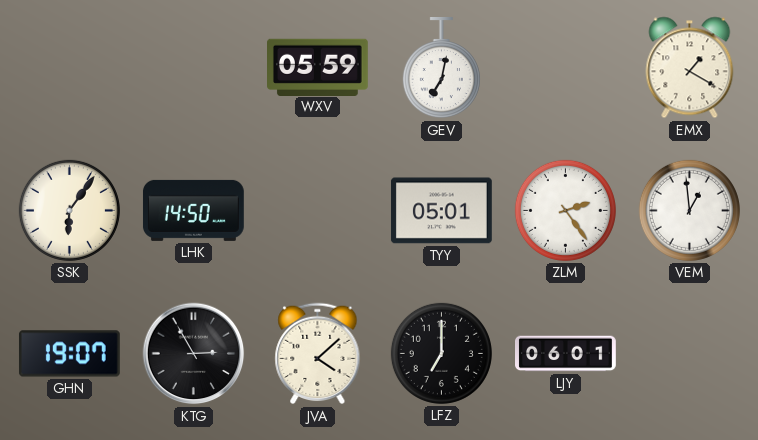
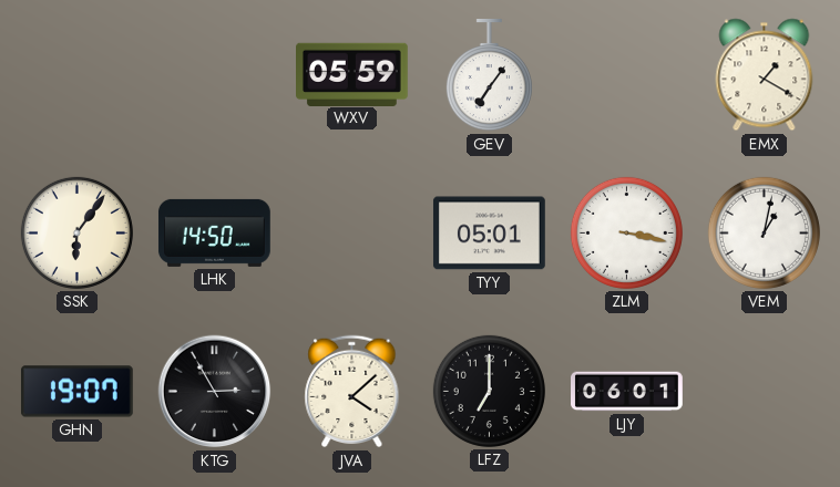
GEV: 7:02 -> 7:06 (489, 76)
ZLM: 2:24 -> 3:17 (626, 232)
VEM: 12:59 -> 1:02 (764, 232)
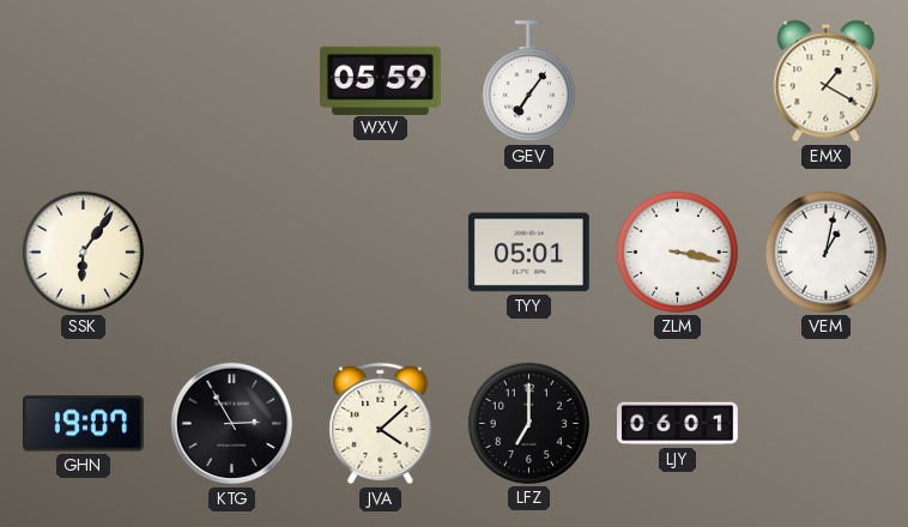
LHK: 14:50 -> none (214, 232)
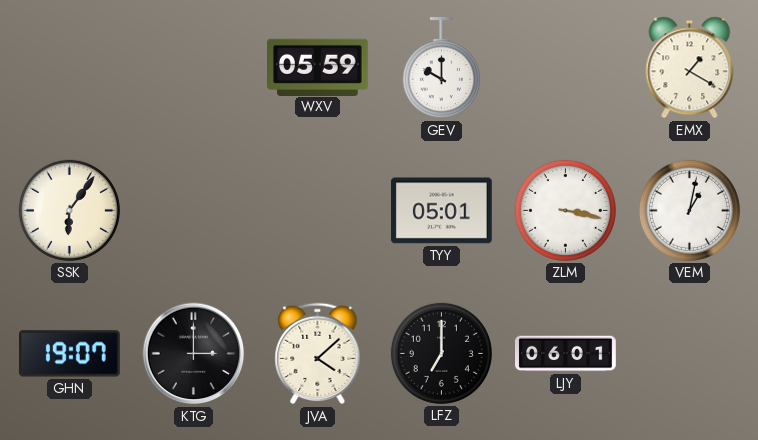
GEV: 7:06 -> 10:00 (441, 69)
KTG: 2:55 -> 3:00 (194, 354)
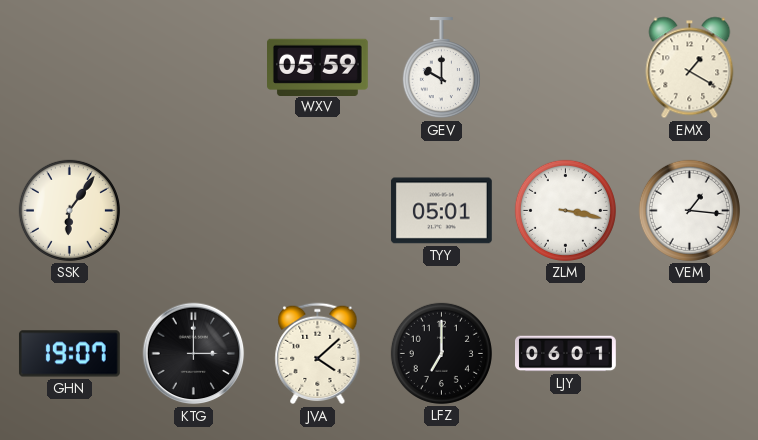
VEM: 1:02 -> 1:16 (689, 210)
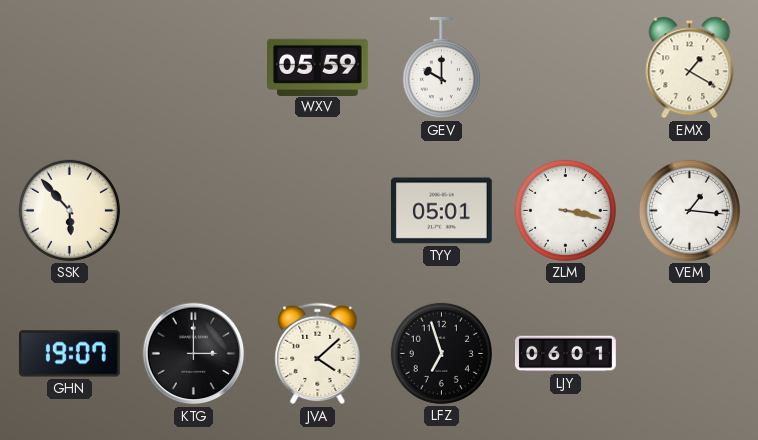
SSK: 6:06 -> 5:53 (69, 210)
LFZ: 7:00 -> 6:57 (441, 353)
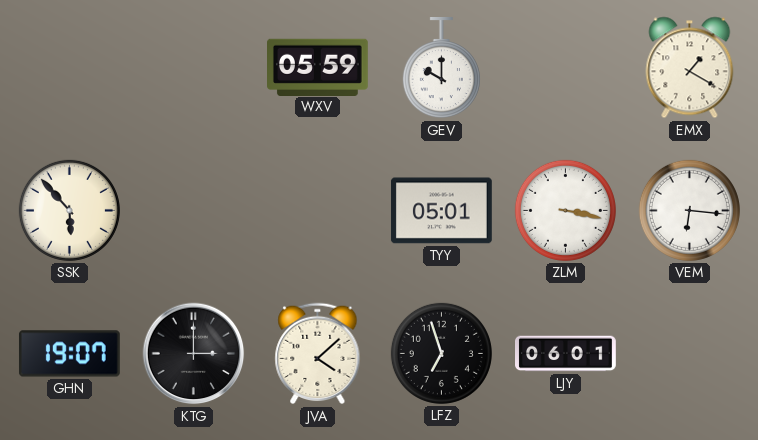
VEM: 1:16 -> 6:16 (689, 210)
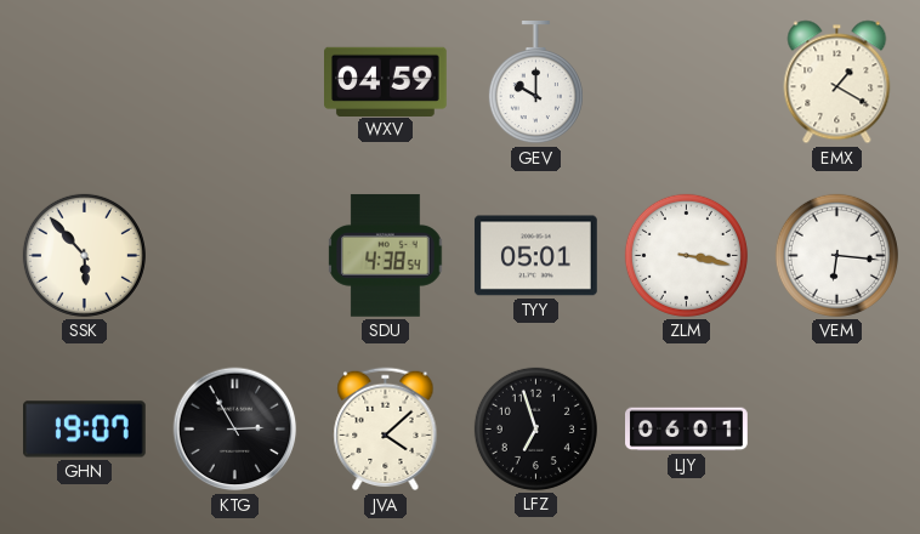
WXV: 05:59 -> 04:59 (386, 81)
SDU: none -> 4:38 (386, 255)
KTG: 3:00 -> 2:55 (235, 430)
